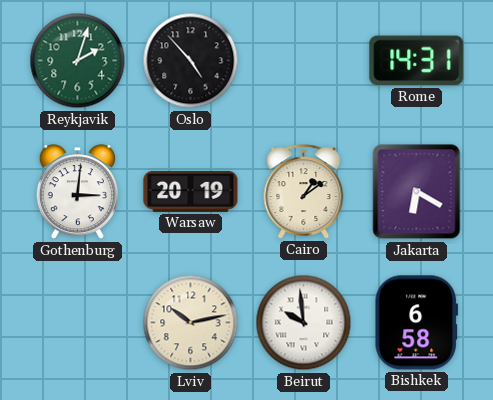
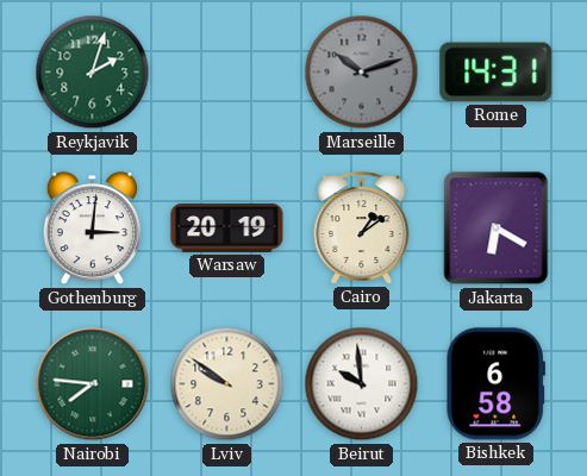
Oslo: 4:53 -> none (191, 61)
Marseille: none -> 10:12 (362, 73)
Nairobi: none -> 7:46 (93, 384)
Lviv: 10:13 -> 9:51 (227, 384)
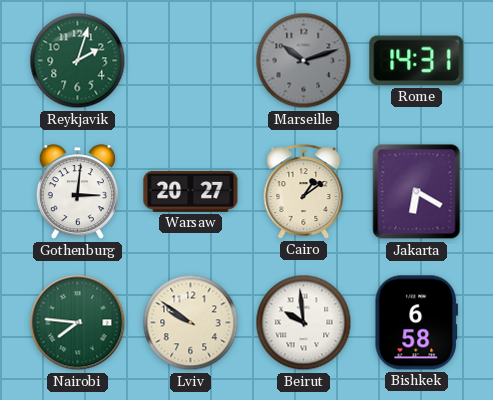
Warsaw: 20:19 -> 20:27 (191, 191)
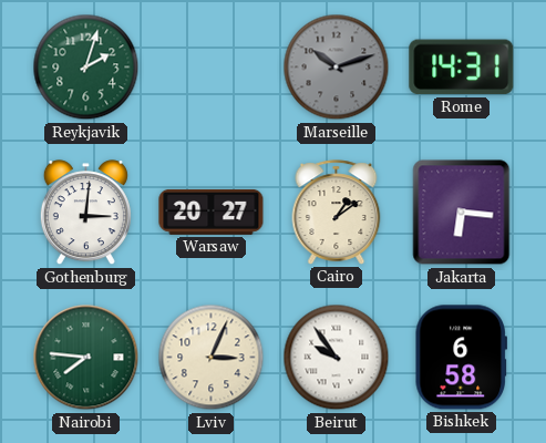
Jakarta: 6:20 -> 6:16 (462, 213)
Lviv: 9:51 -> 3:04 (212, 358)
Beirut: 9:59 -> 9:54 (337, 358)
